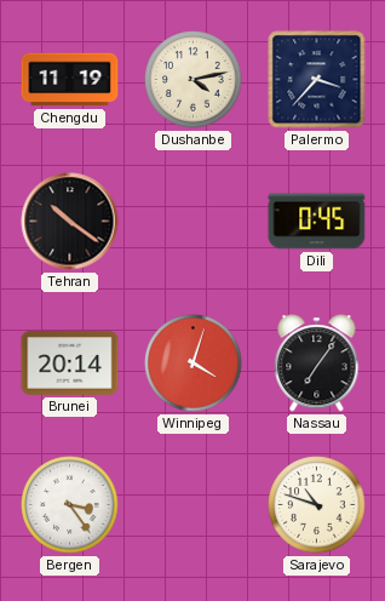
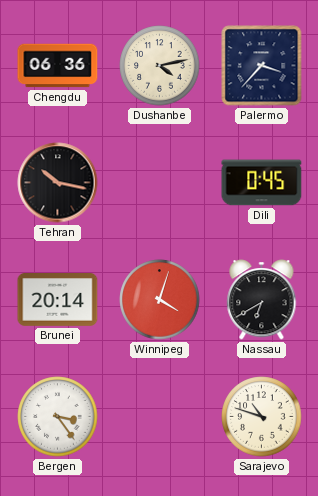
Chengdu: 11:19 -> 06:36 (58, 66)
Tehran: 10:21 -> 10:17 (58, 183)
Nassau: 7:06 -> 6:40 (262, 300)
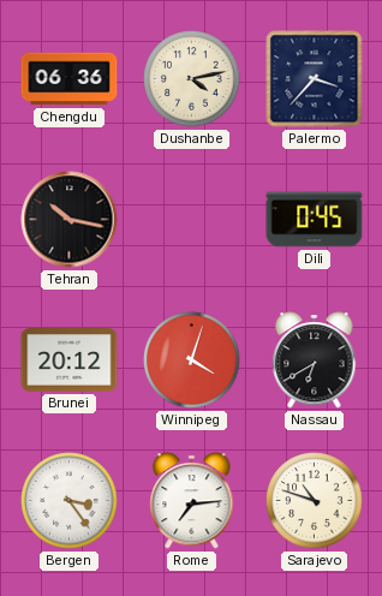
Brunei: 20:14 -> 20:12 (70, 360)
Rome: none -> 7:14 (192, 501)
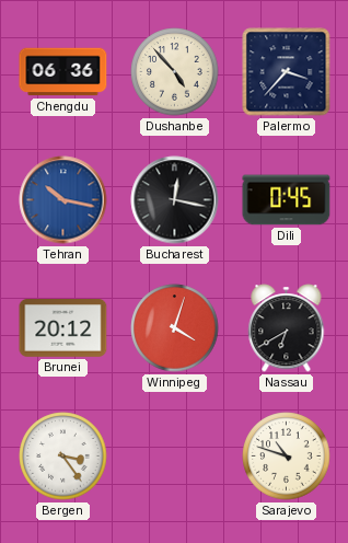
Dushanbe: 4:13 -> 4:53 (175, 72)
Tehran dial: black -> blue (63, 200)
Bucharest: none -> 12:17 (175, 200)
Rome: 7:14 -> none (192, 501)
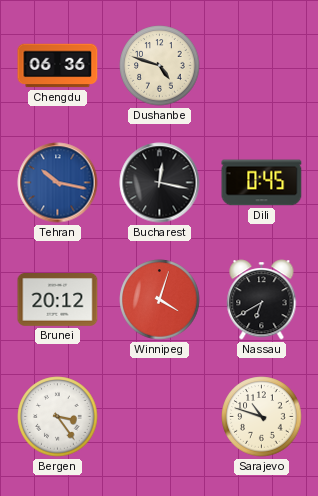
Dushanbe: 4:53 -> 4:48 (160, 66)
Palermo: 3:37 -> none (287, 72)
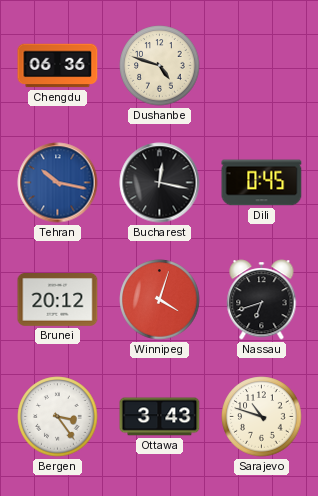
Nassau: 6:40 -> 6:42 (262, 300)
Ottawa: none -> 3:43 (160, 417)
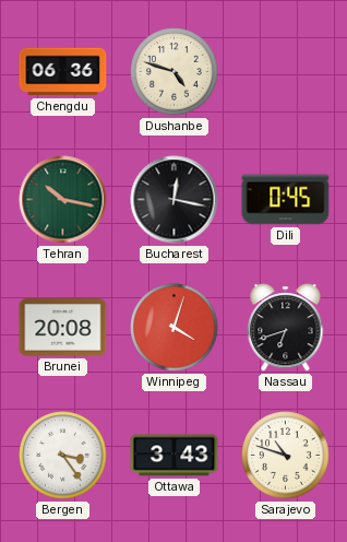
Tehran dial: blue -> green (63, 200)
Brunei: 20:12 -> 20:08 (63, 328)
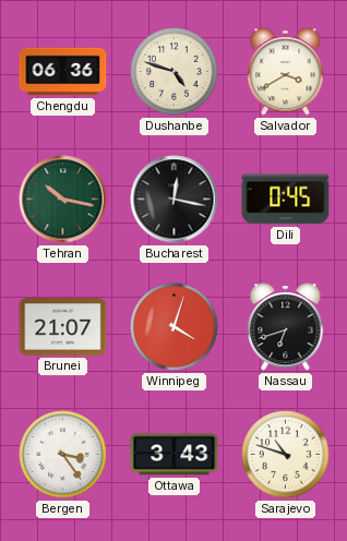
Salvador: none -> 3:40 (286, 72)
Brunei: 20:08 -> 21:07 (63, 327)
